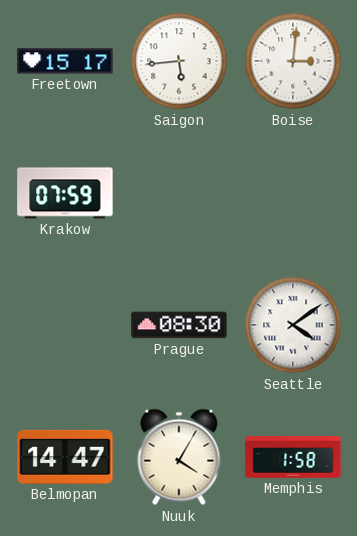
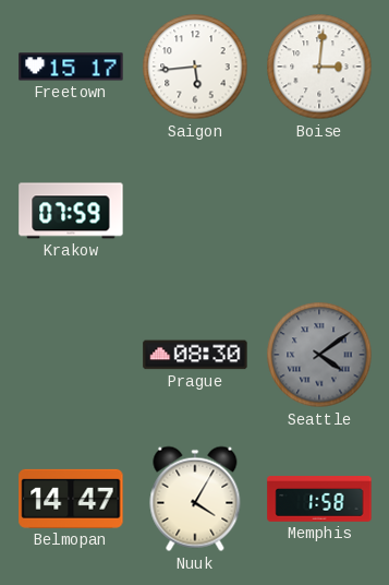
Seattle dial: white -> grey (319, 355)
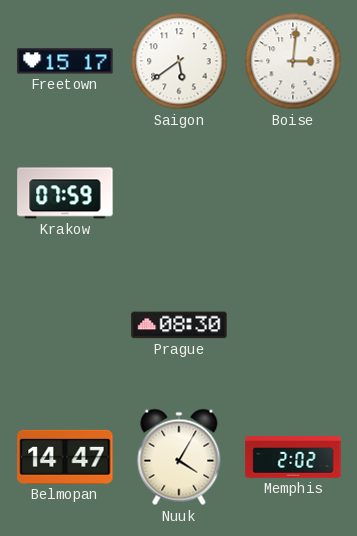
Saigon: 5:44 -> 5:39 (179, 61)
Seattle: 4:09 -> none (319, 355)
Memphis: 1:58 -> 2:02 (293, 457)
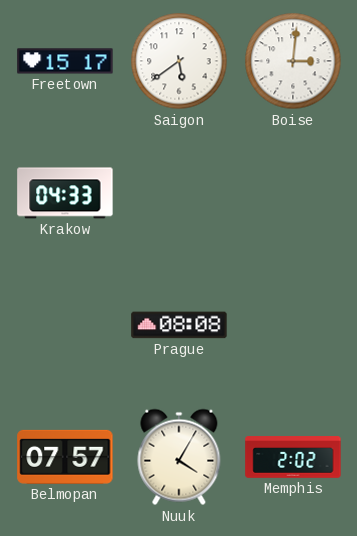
Krakow: 07:59 -> 04:33 (65, 193)
Prague: 08:30 -> 08:08 (179, 325)
Belmopan: 14:47 -> 07:57 (65, 457)
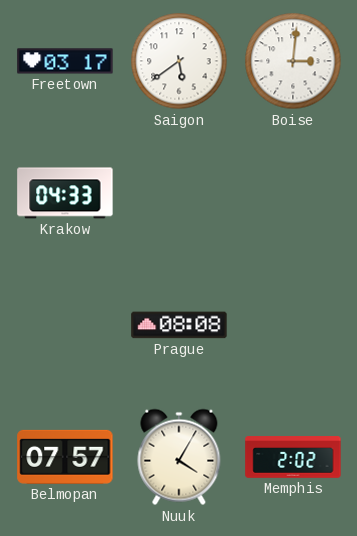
Freetown: 15:17 -> 03:17 (65, 61)
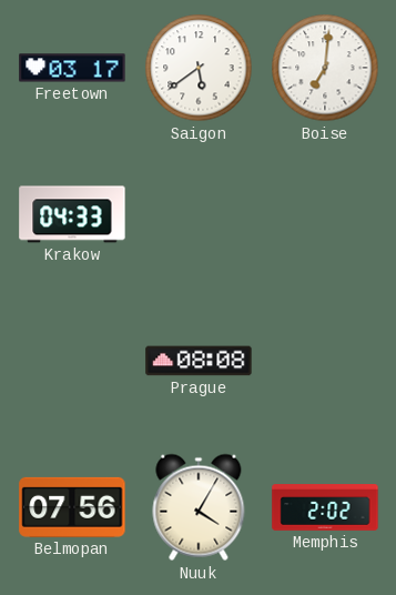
Boise: 3:01 -> 7:01 (325, 68)
Belmopan: 07:57 -> 07:56 (72, 507)
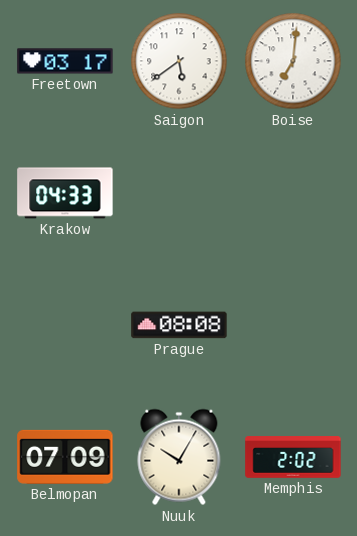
Belmopan: 07:56 -> 07:09 (65, 457)
Nuuk: 4:05 -> 10:05 (179, 457)
